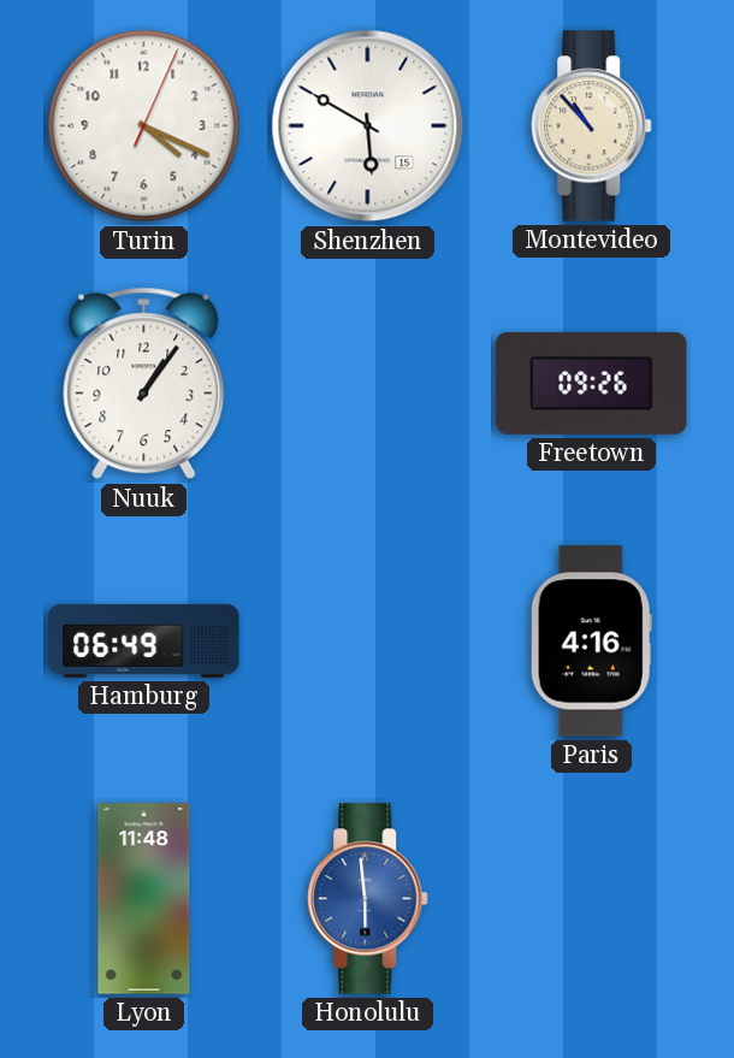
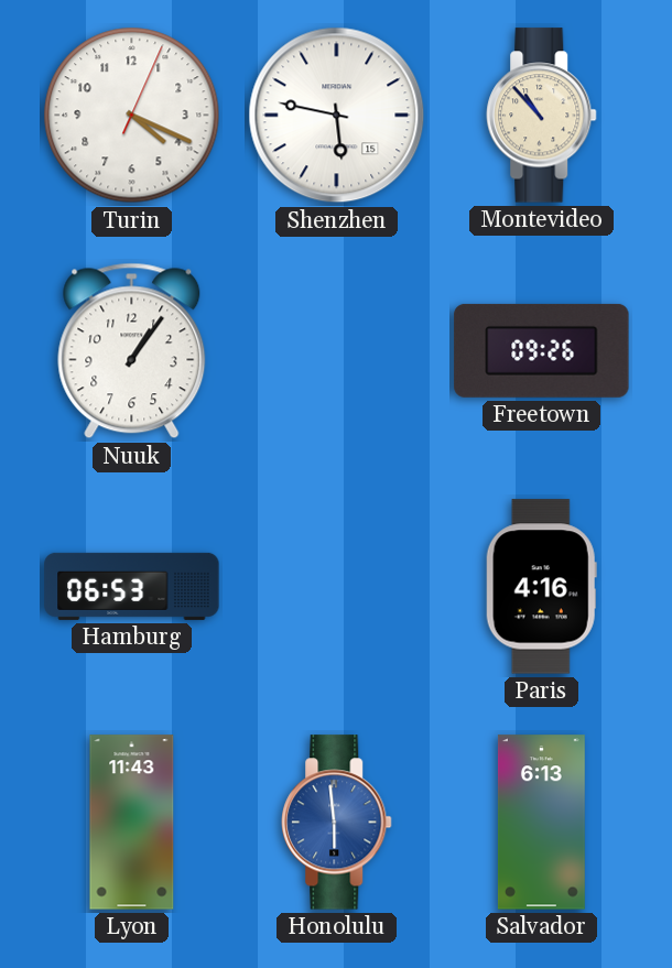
Shenzhen: 5:50 -> 5:47 (337, 116)
Hamburg: 06:49 -> 06:53 (132, 586)
Lyon: 11:48 -> 11:43 (132, 823)
Salvador: none -> 6:13 (541, 823)
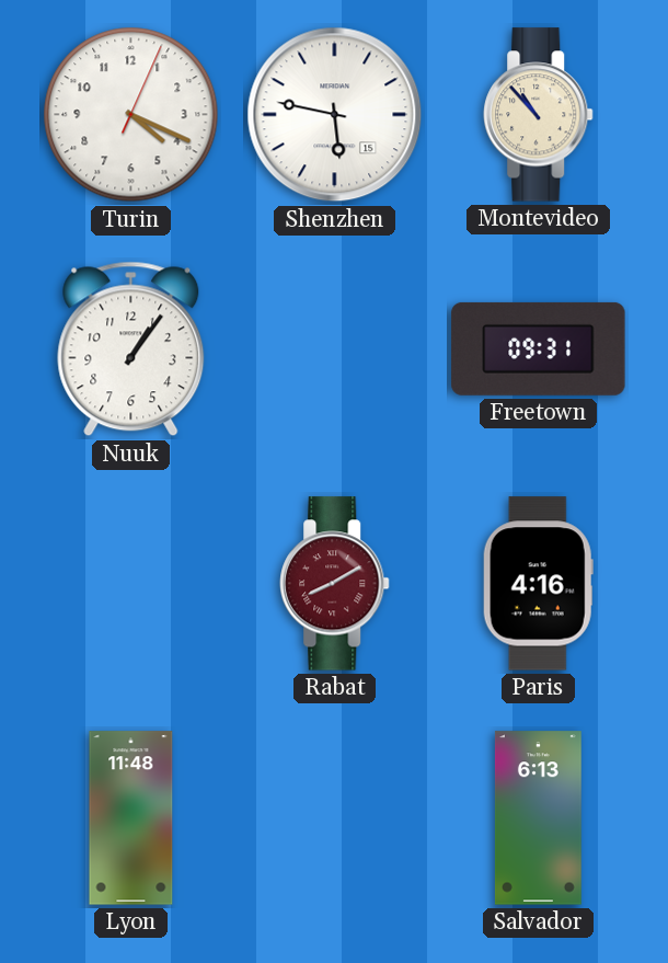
Freetown: 09:26 -> 09:31 (539, 348)
Hamburg: 06:53 -> none (132, 586)
Rabat: none -> 8:10 (335, 584)
Lyon: 11:43 -> 11:48 (131, 818)
Honolulu: 5:59 -> none (337, 823)
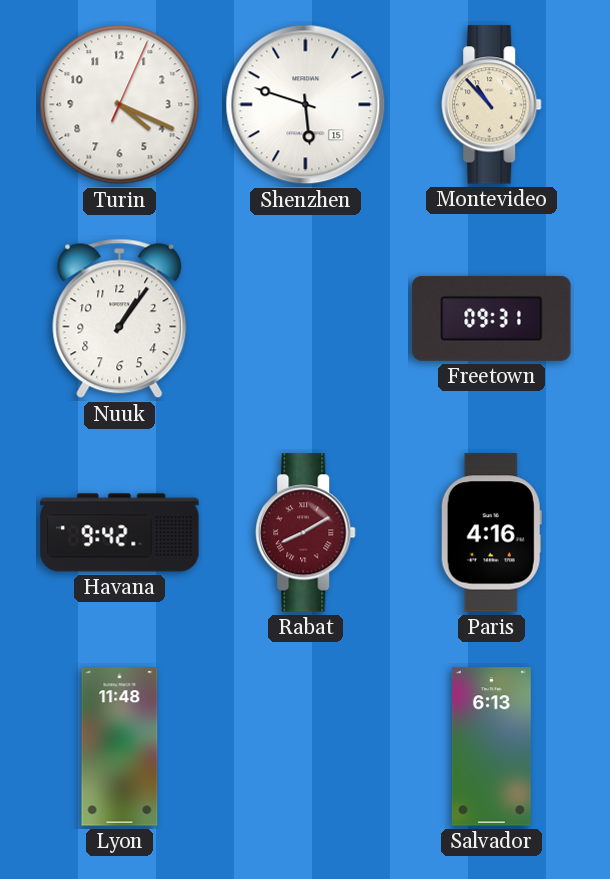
Shenzhen: 5:47 -> 5:48 (306, 105)
Havana: none -> 9:42 (120, 533)
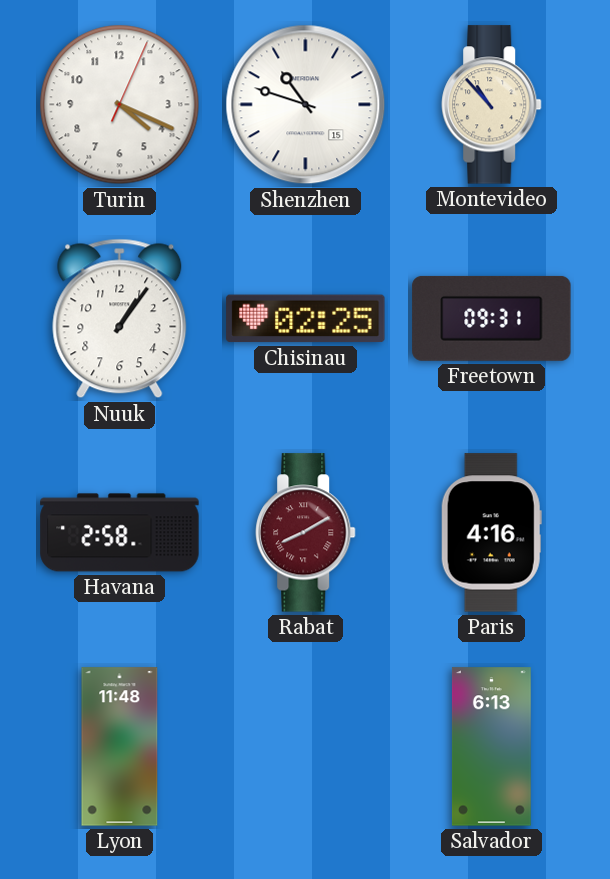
Shenzhen: 5:48 -> 10:48 (306, 105)
Chisinau: none -> 02:25 (306, 319)
Havana: 9:42 -> 2:58 (120, 533)
